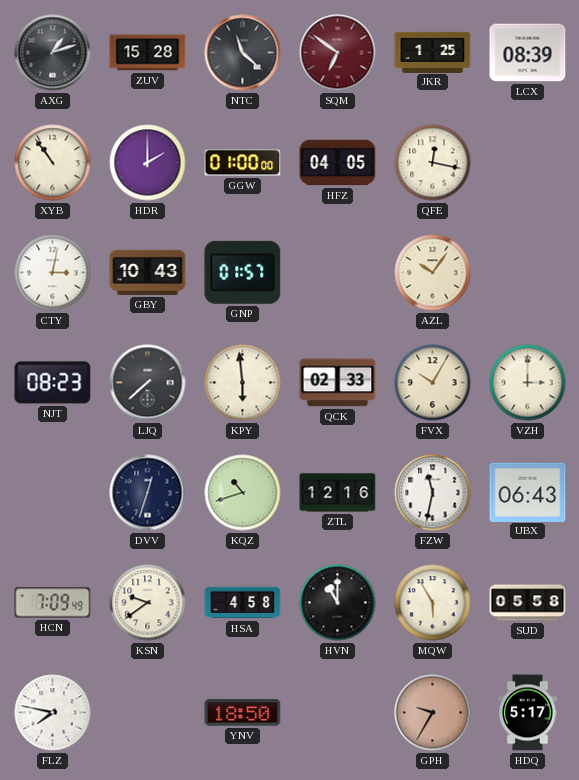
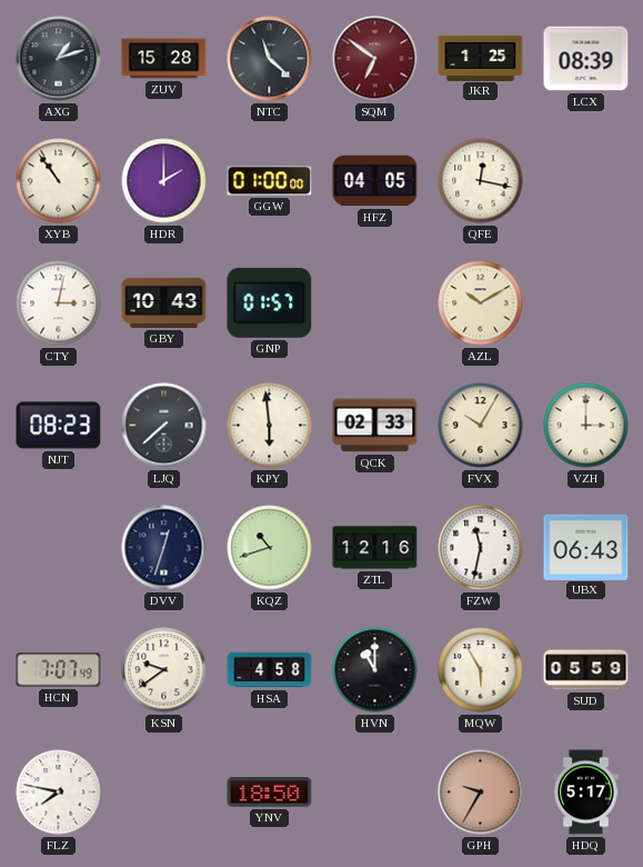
AZL: 10:06 -> 10:10 (481, 303)
HCN: 7:09 -> 7:07 (59, 670)
SUD: 05:58 -> 05:59 (586, 670)
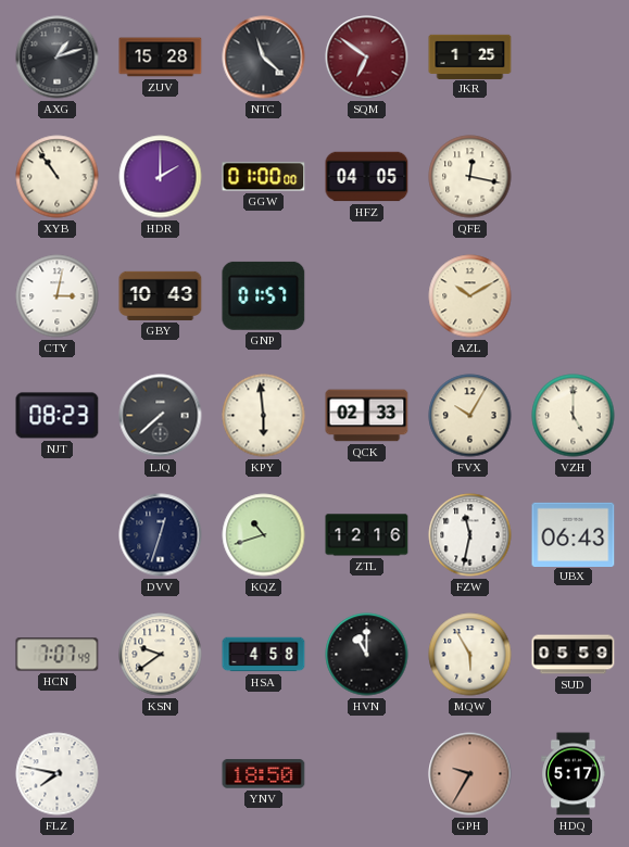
LCX: 08:39 -> none (586, 59)
VZH: 3:00 -> 5:00 (574, 416)
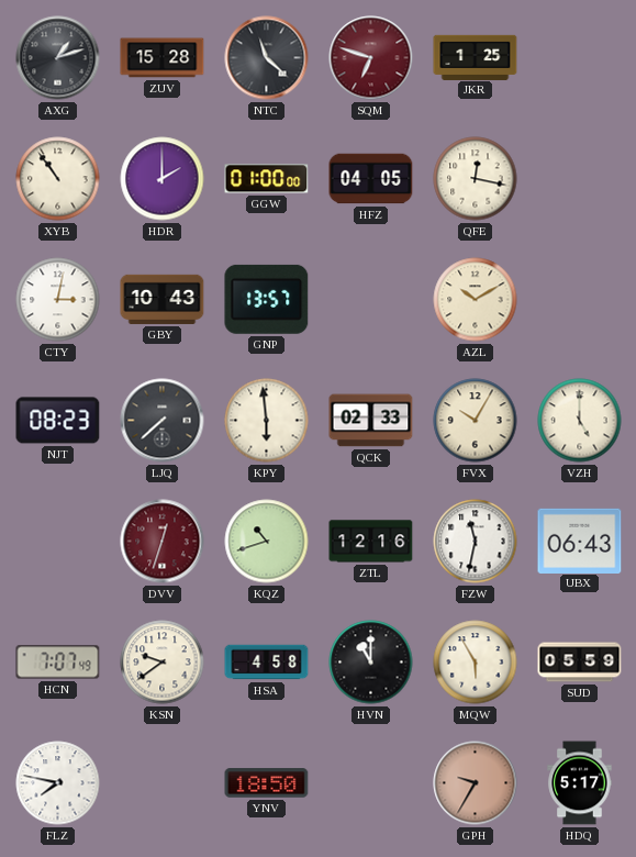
SQM: 6:51 -> 6:48 (371, 58)
GNP: 01:57 -> 13:57 (267, 299)
DVV dial: navy -> burgundy (163, 542)
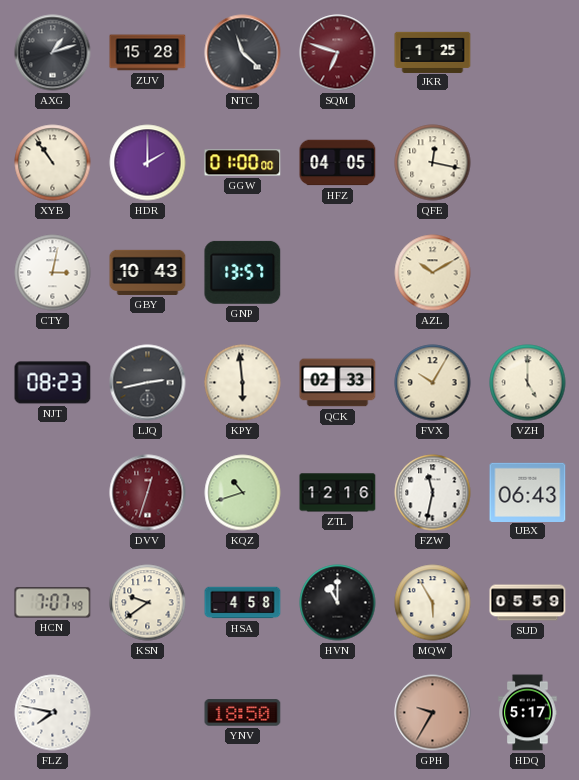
LJQ: 7:38 -> 2:43 (148, 383)
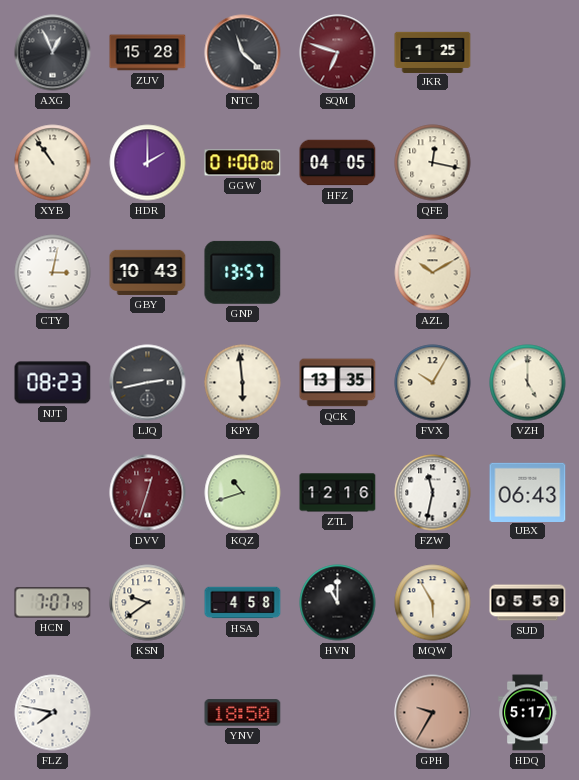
AXG: 1:12 -> 12:56 (53, 53)
QCK: 02:33 -> 13:35 (338, 383)
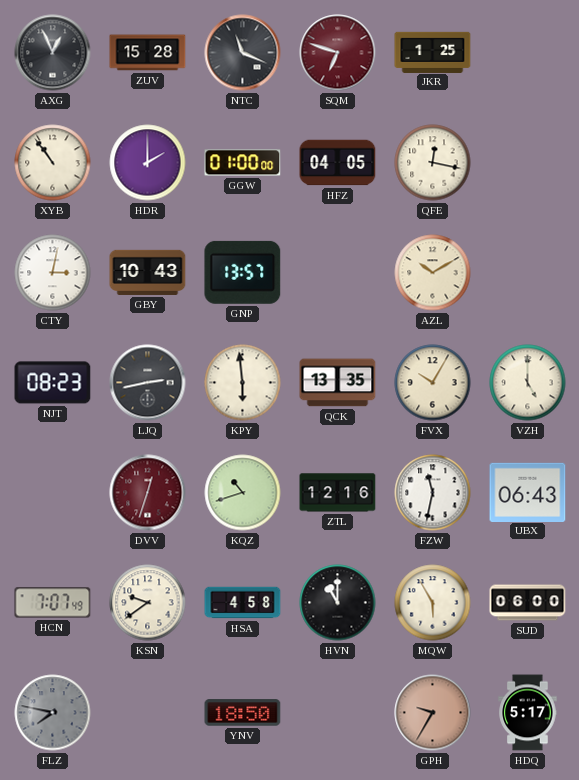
NTC: 11:22 -> 11:19 (243, 53)
SUD: 05:59 -> 06:00 (528, 603)
FLZ dial: white -> grey (53, 713)
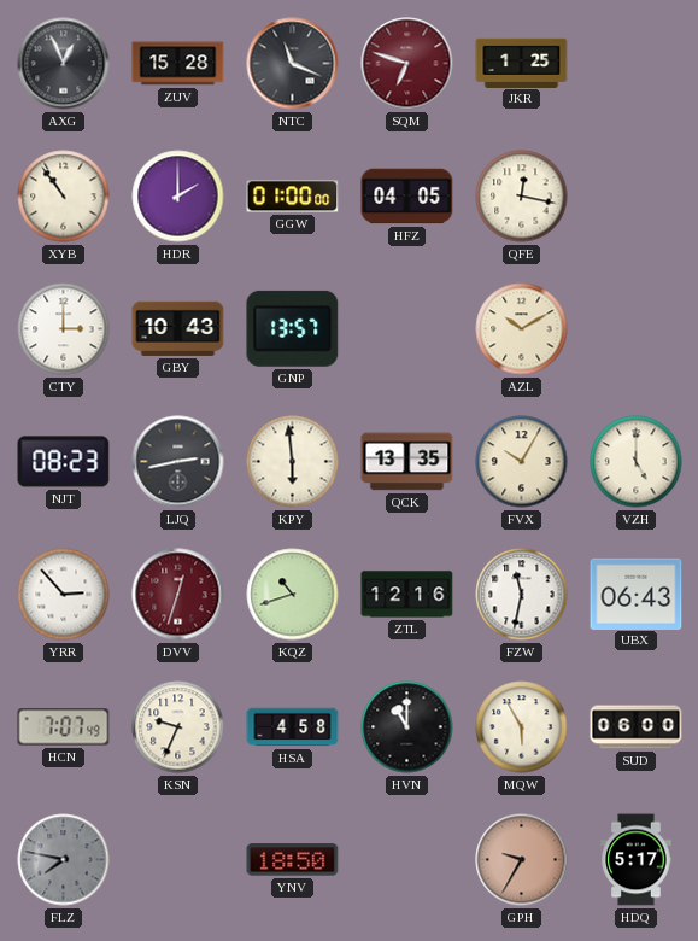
CTY: 3:02 -> 3:00 (64, 329)
YRR: none -> 2:53 (64, 595)
KSN: 9:39 -> 9:34 (178, 727)
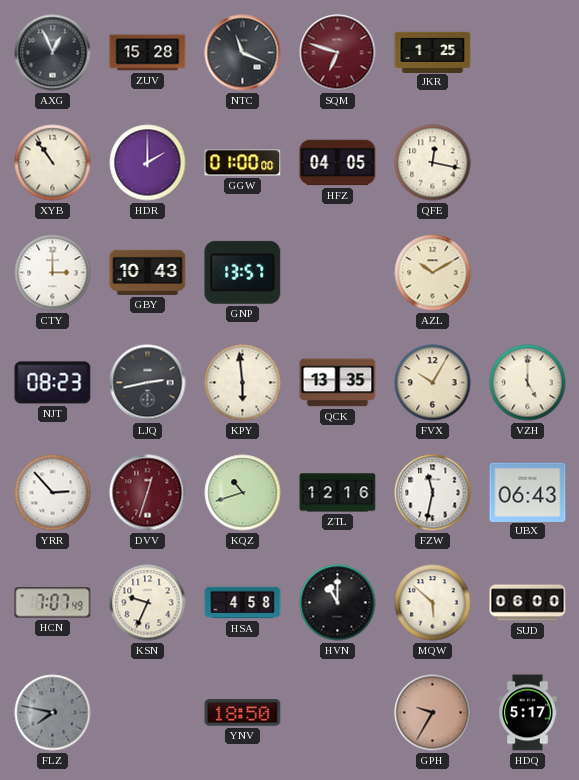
MQW: 5:55 -> 5:52 (433, 603)
